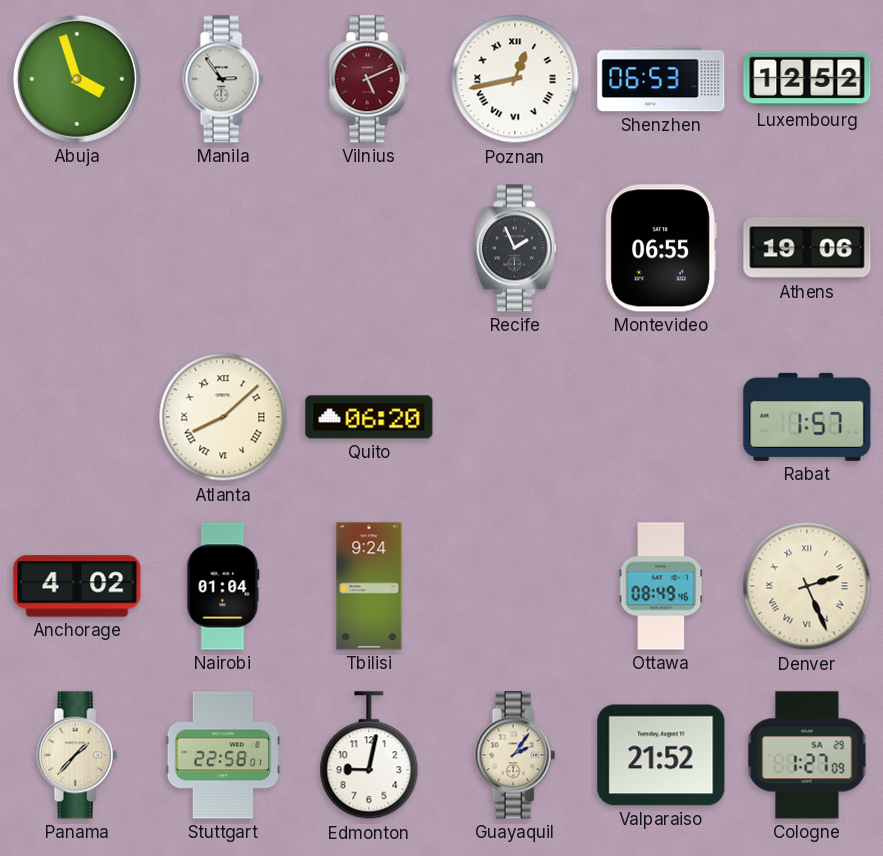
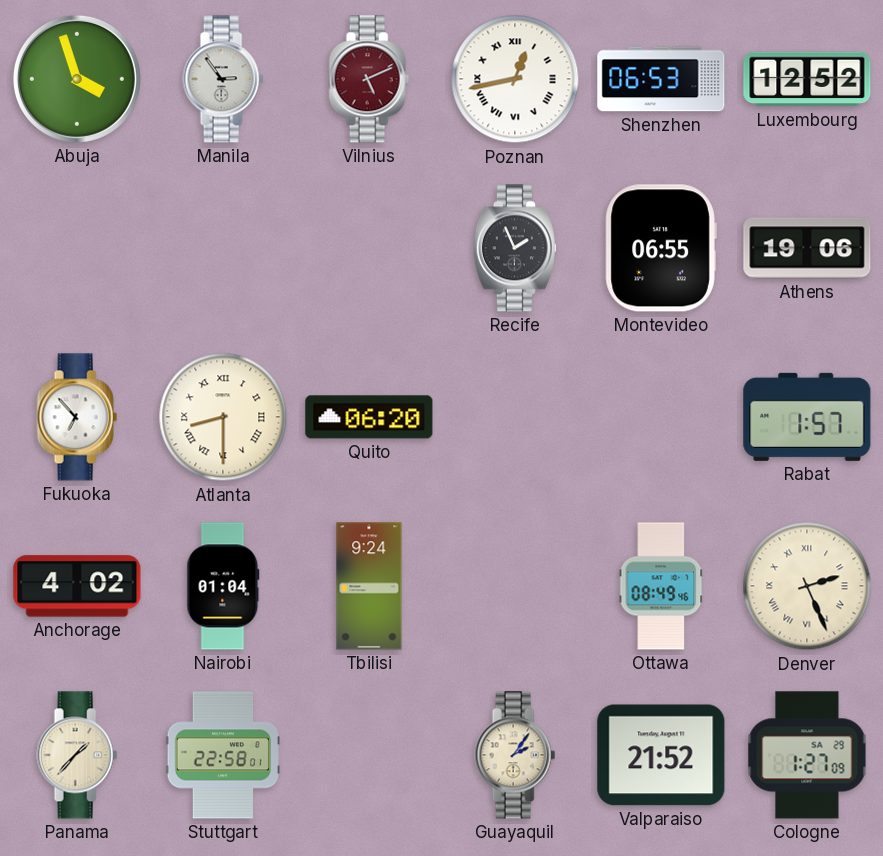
Fukuoka: none -> 6:53 (77, 417)
Atlanta: 8:08 -> 8:30 (223, 417)
Edmonton: 9:02 -> none (369, 756)
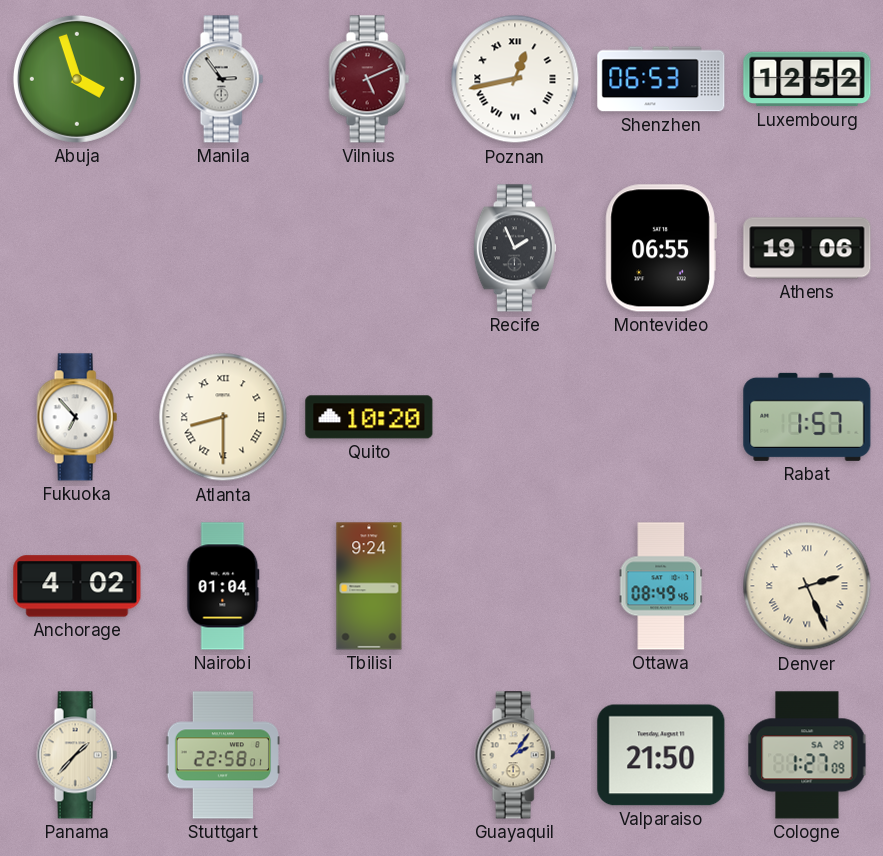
Quito: 06:20 -> 10:20 (369, 417)
Valparaiso: 21:52 -> 21:50 (661, 755)
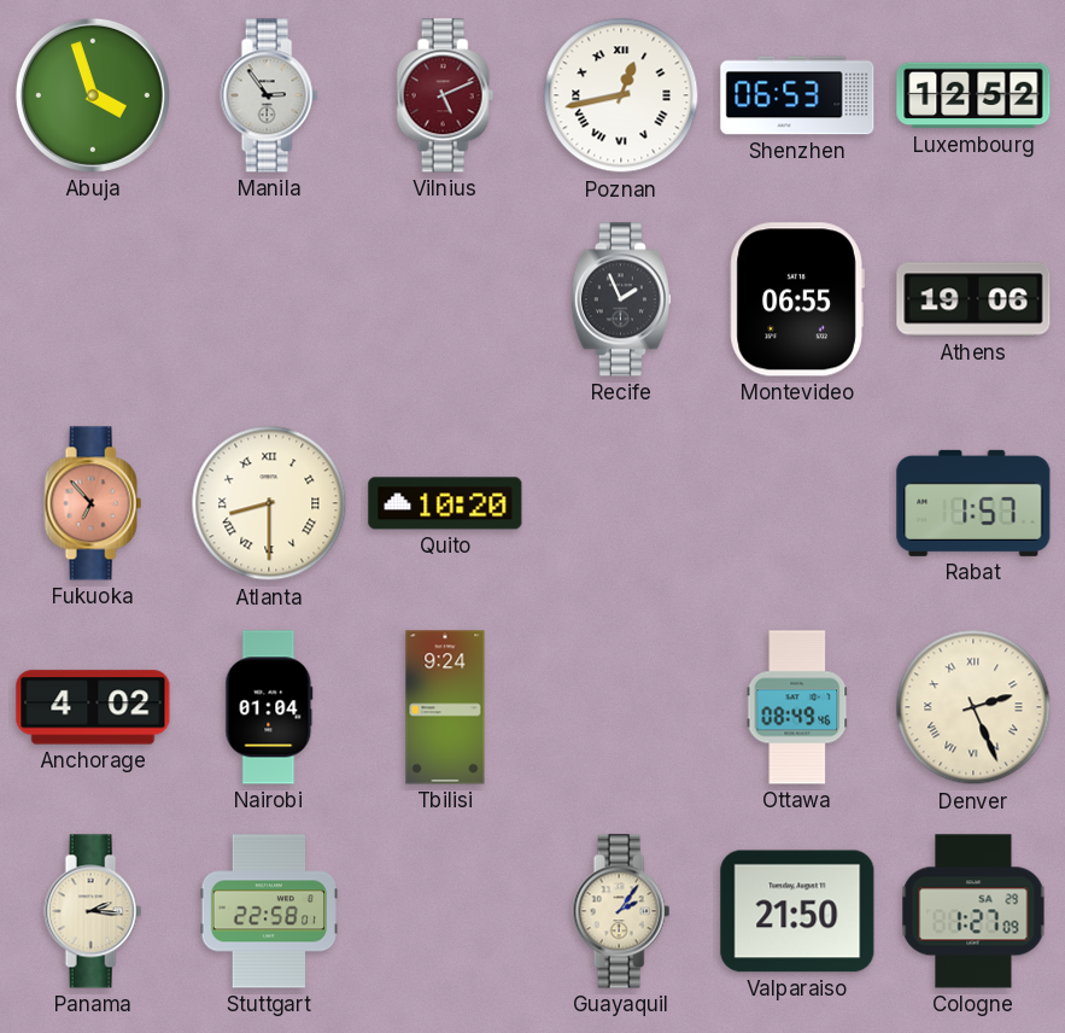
Fukuoka dial: white -> salmon (93, 503)
Panama: 1:37 -> 2:16 (93, 911)
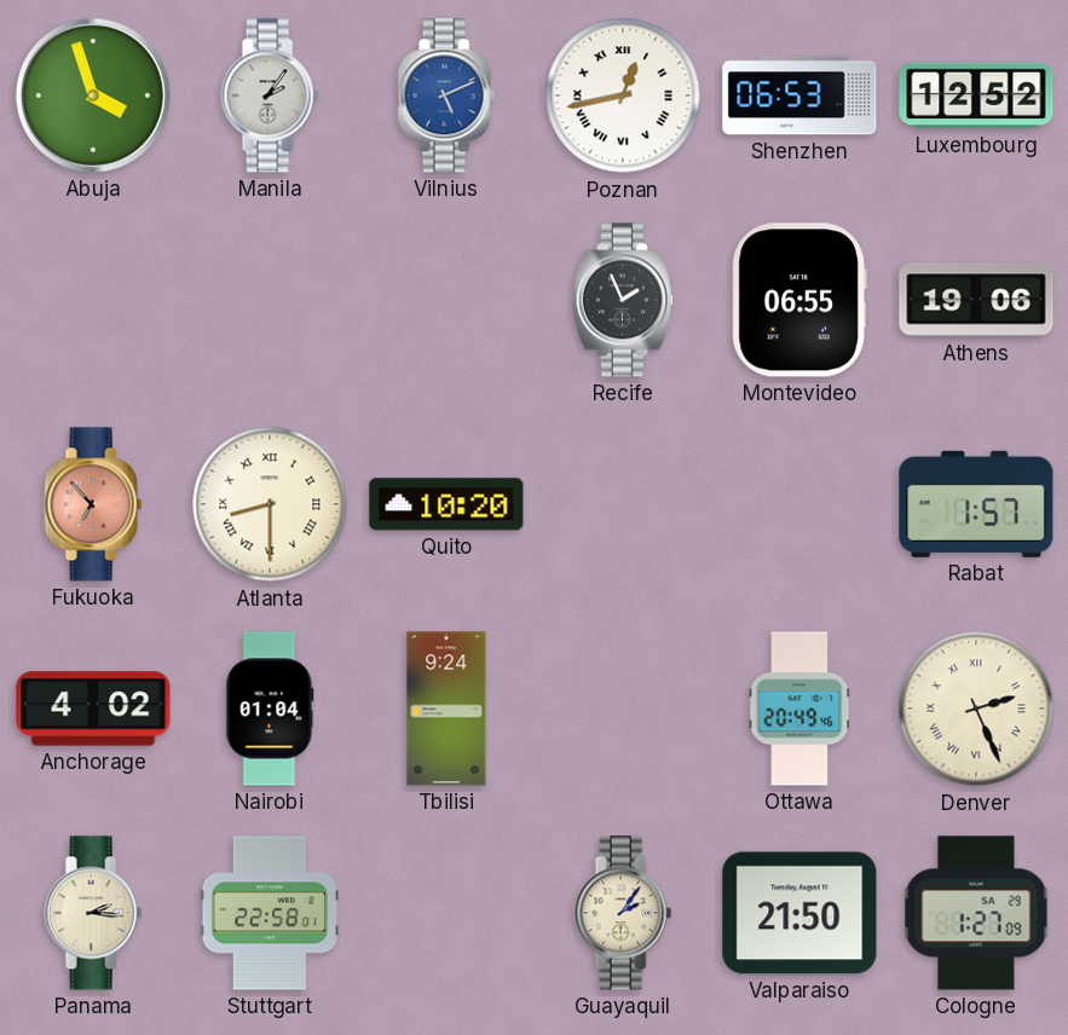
Manila: 2:54 -> 2:06 (270, 96)
Vilnius dial: burgundy -> blue (446, 96)
Ottawa: 08:49 -> 20:49 (799, 709)
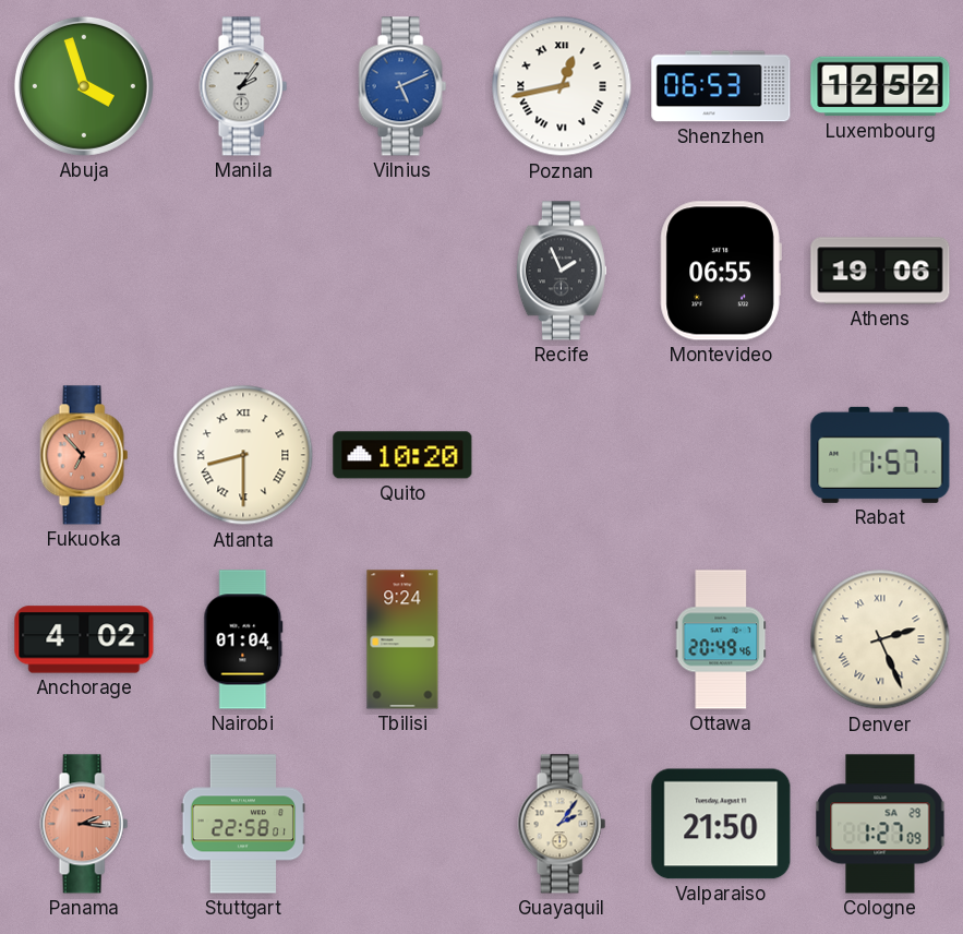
Panama dial: cream -> salmon (84, 824)
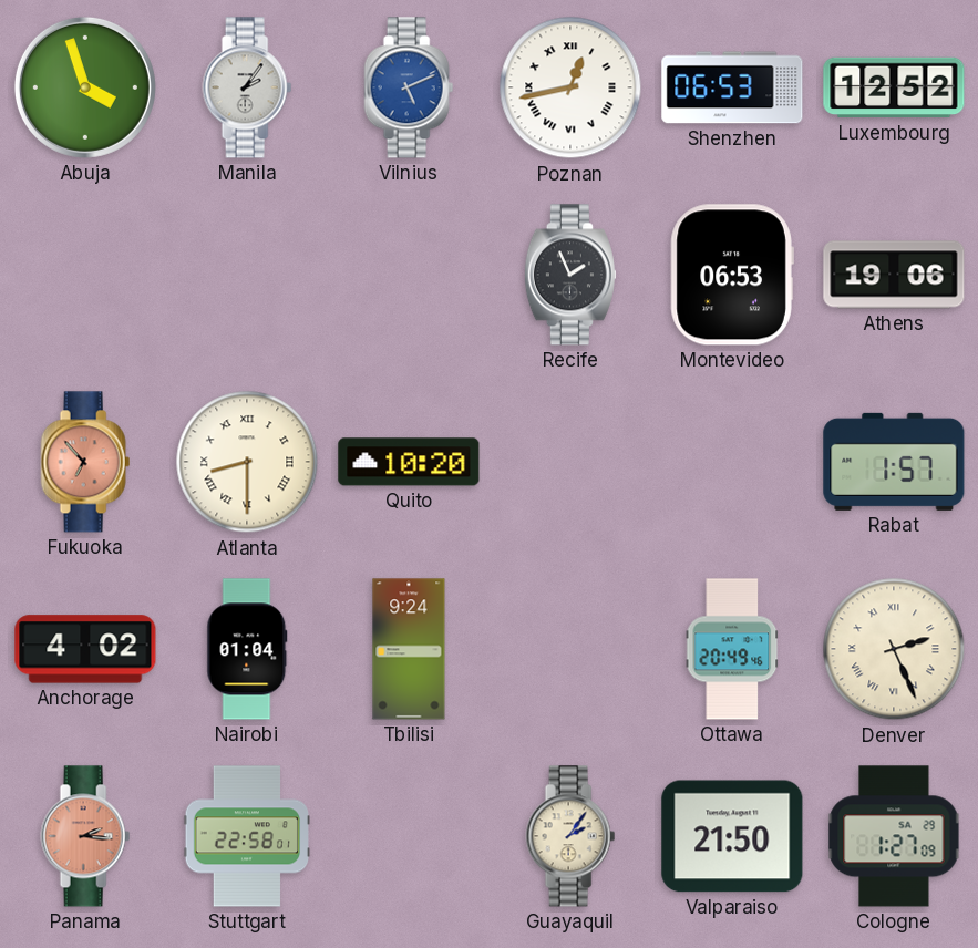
Montevideo: 06:55 -> 06:53 (732, 275)
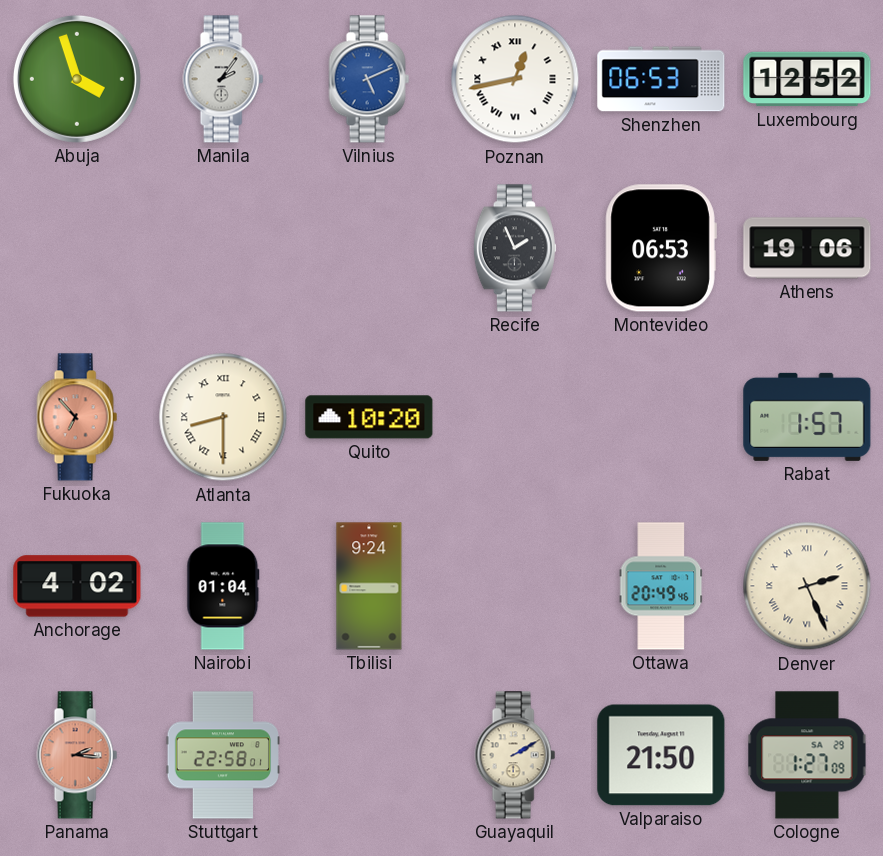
Guayaquil: 2:06 -> 2:10 (515, 755)
